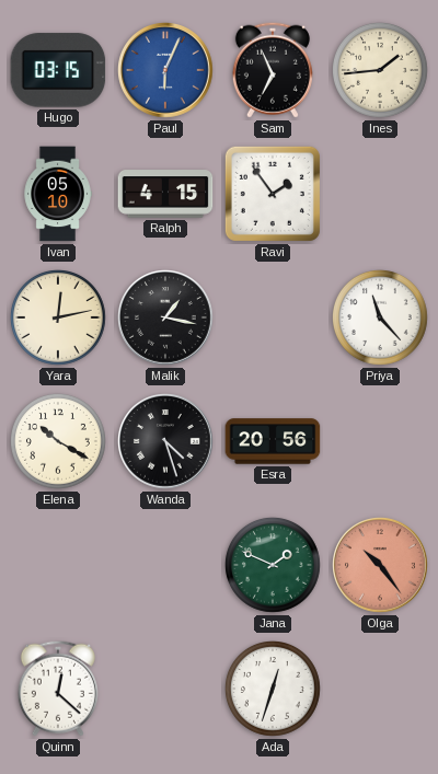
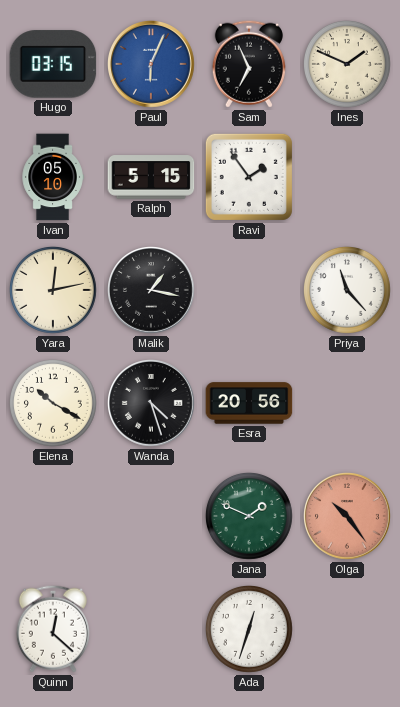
Ines: 1:44 -> 1:49 (348, 65)
Ralph: 4:15 -> 5:15 (151, 177)
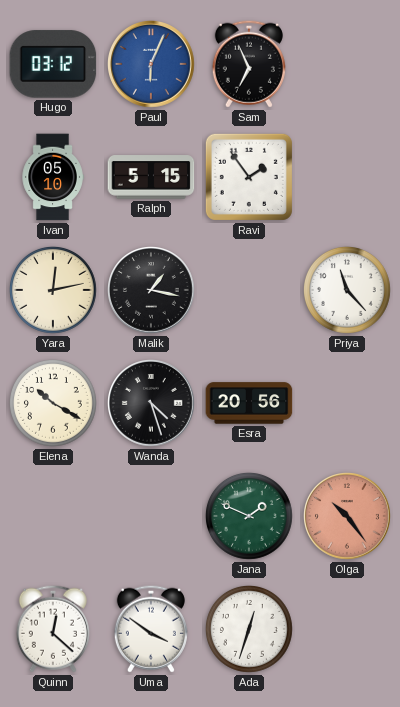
Hugo: 03:15 -> 03:12 (53, 64)
Ines: 1:49 -> none (348, 65)
Uma: none -> 3:51 (151, 629)
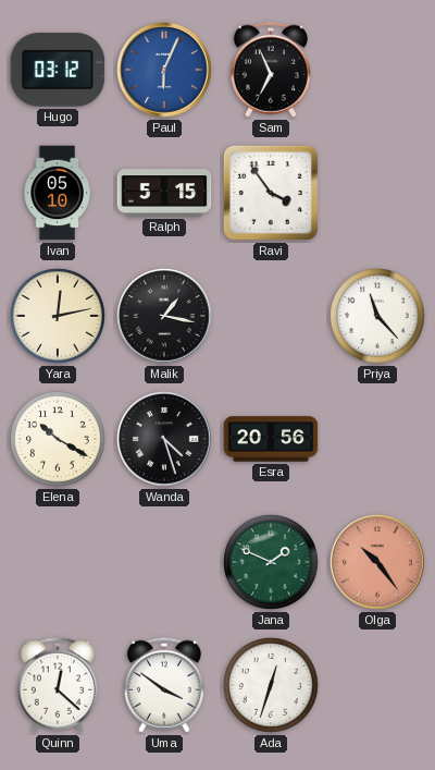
Ravi: 1:54 -> 3:54 (271, 193)
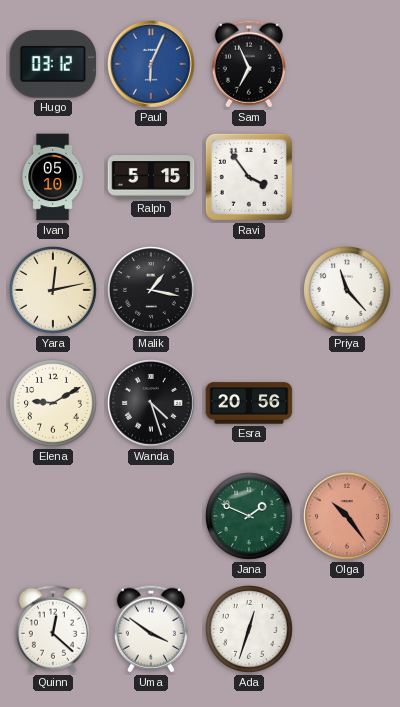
Elena: 10:20 -> 9:10 (54, 404)
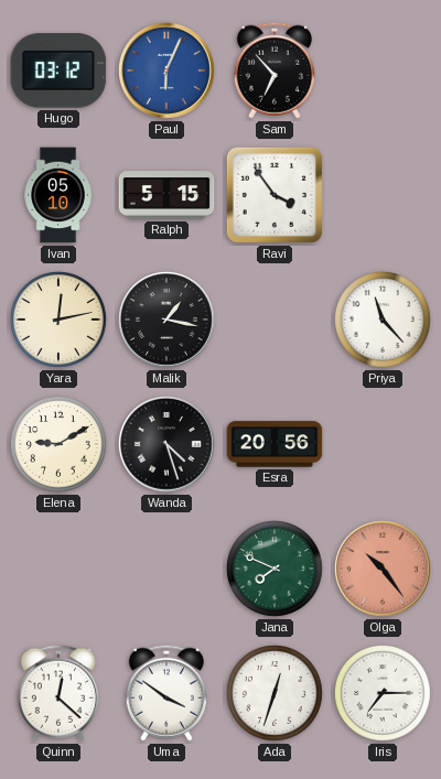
Sam: 6:56 -> 6:53 (275, 71)
Jana: 1:49 -> 7:49 (276, 570)
Iris: none -> 7:15 (384, 694)
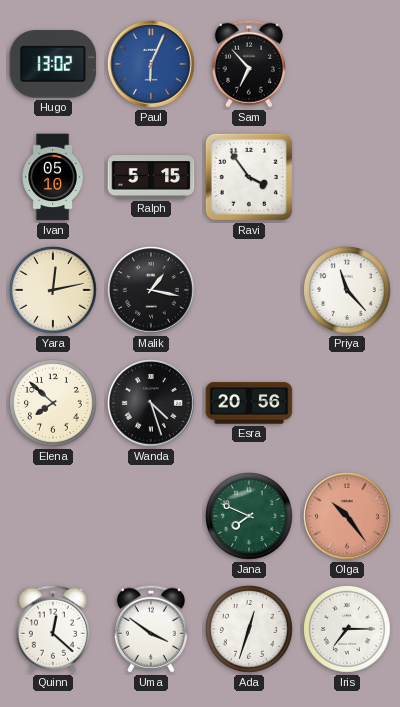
Hugo: 03:12 -> 13:02 (53, 64)
Elena: 9:10 -> 7:52 (54, 404)
